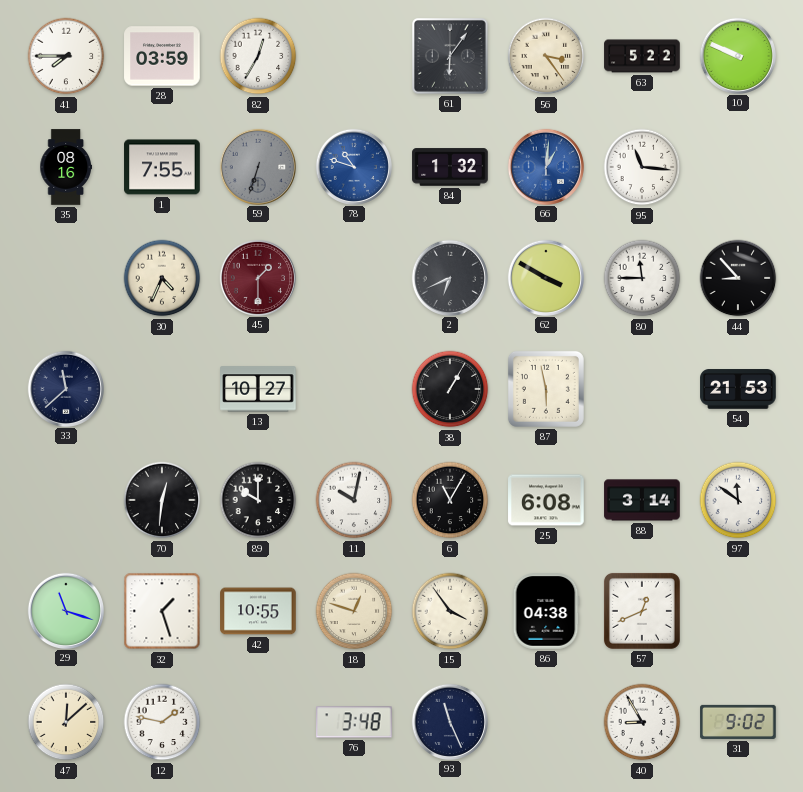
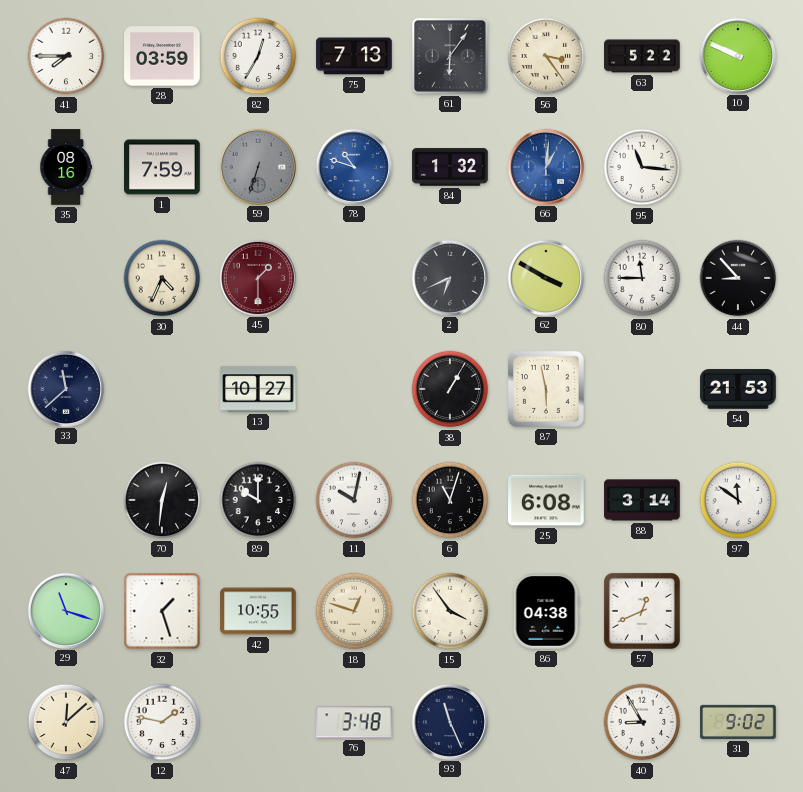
75: none -> 7:13 (354, 56)
1: 7:55 -> 7:59 (162, 167)
6: 11:05 -> 11:03 (450, 500)
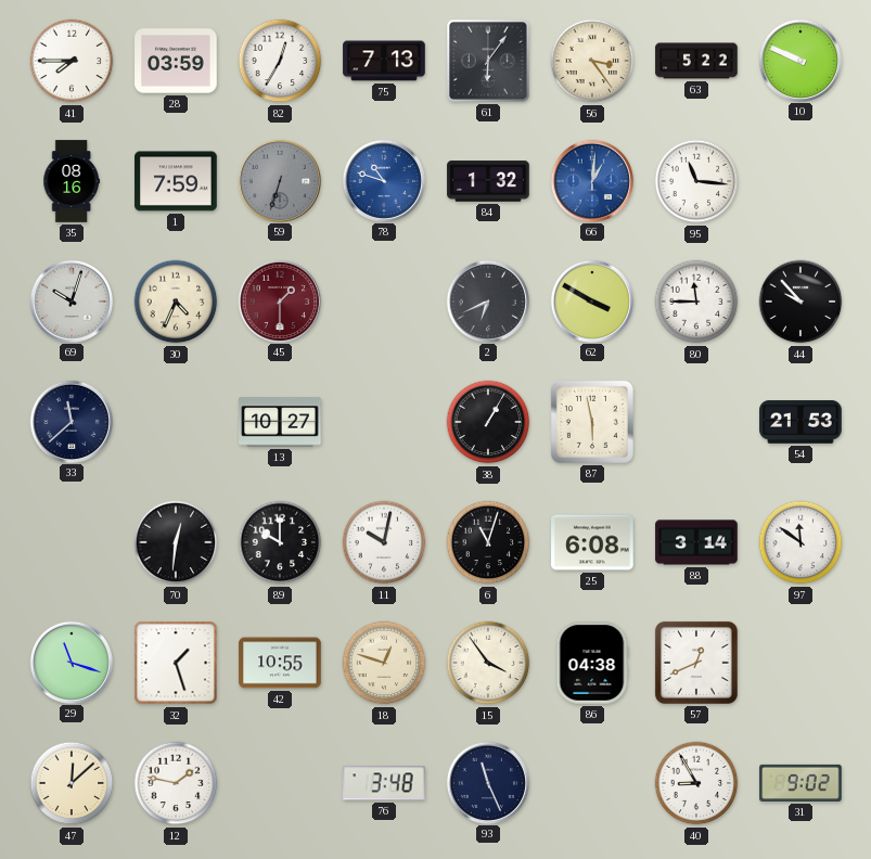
69: none -> 10:03 (71, 300)
44: 8:53 -> 9:53 (800, 302)
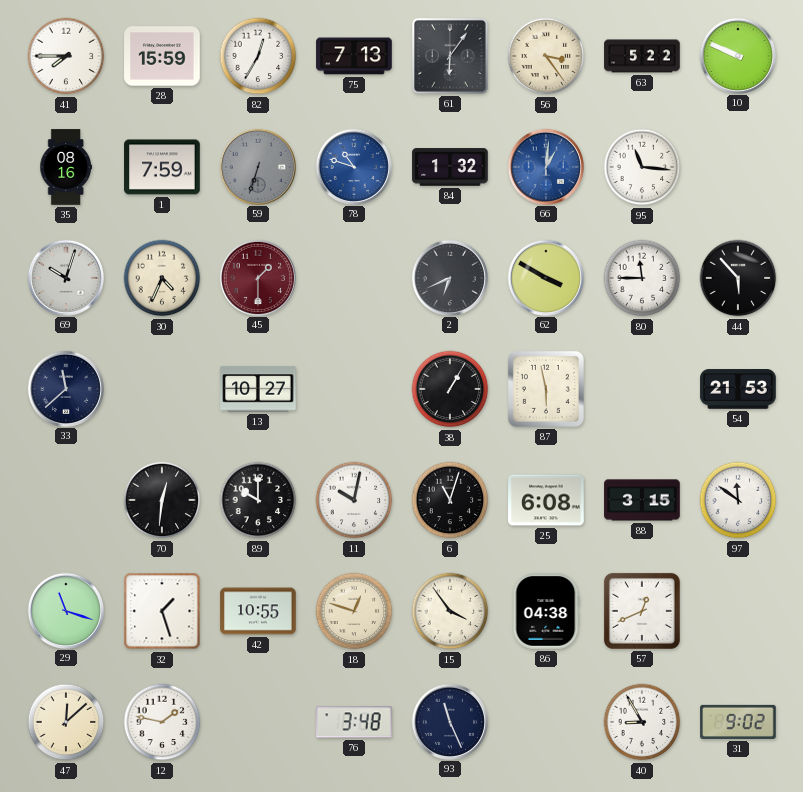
28: 03:59 -> 15:59 (162, 56)
44: 9:53 -> 5:53 (738, 278)
88: 3:14 -> 3:15 (642, 500)
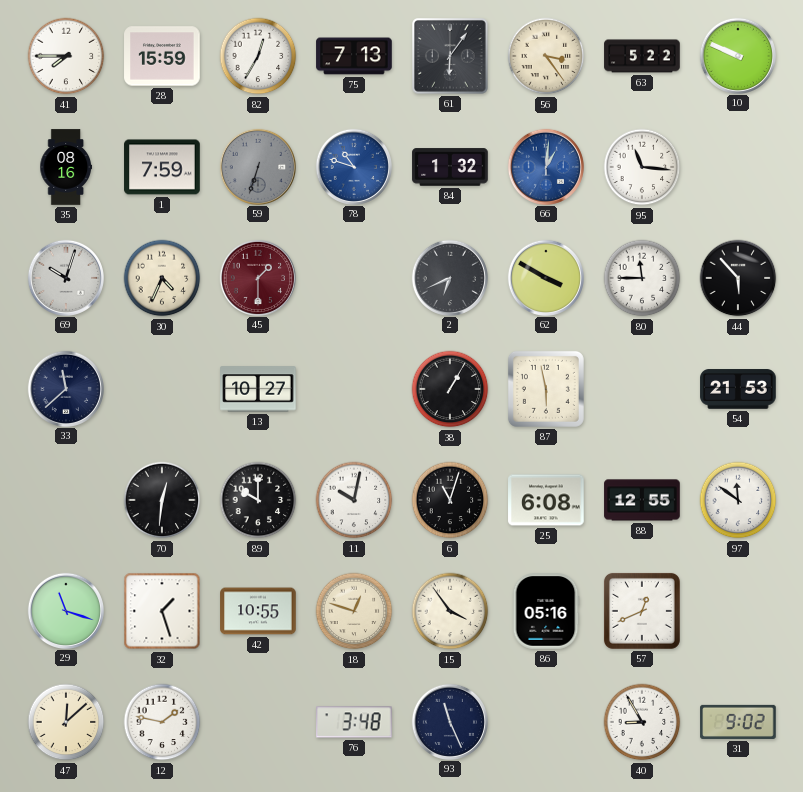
88: 3:15 -> 12:55 (642, 500)
86: 04:38 -> 05:16 (546, 611)
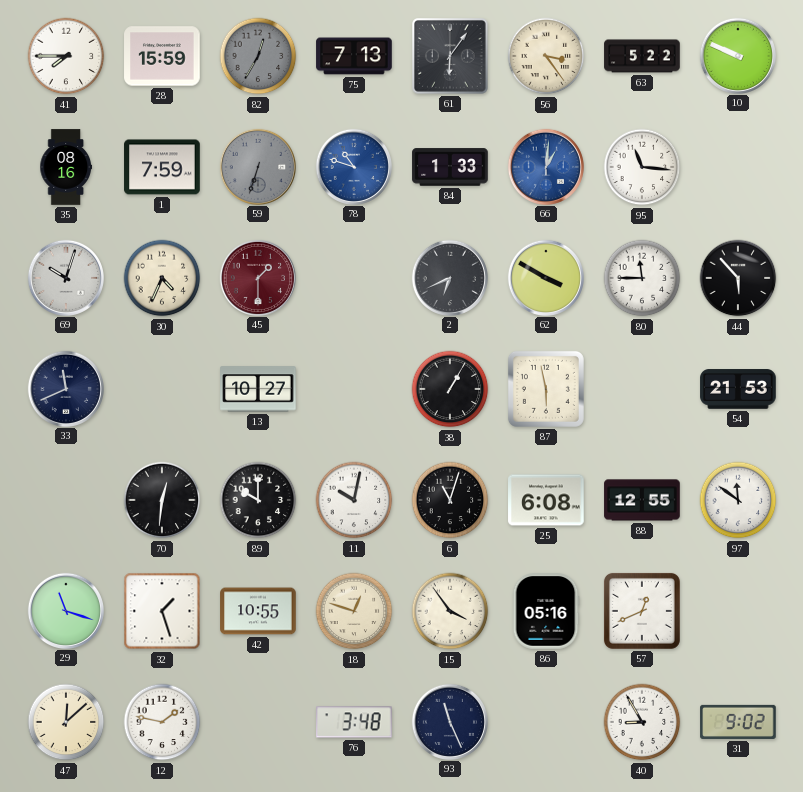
82 dial: white -> grey (258, 56)
84: 1:32 -> 1:33 (450, 167)
33: 11:38 -> 11:41 (65, 388)
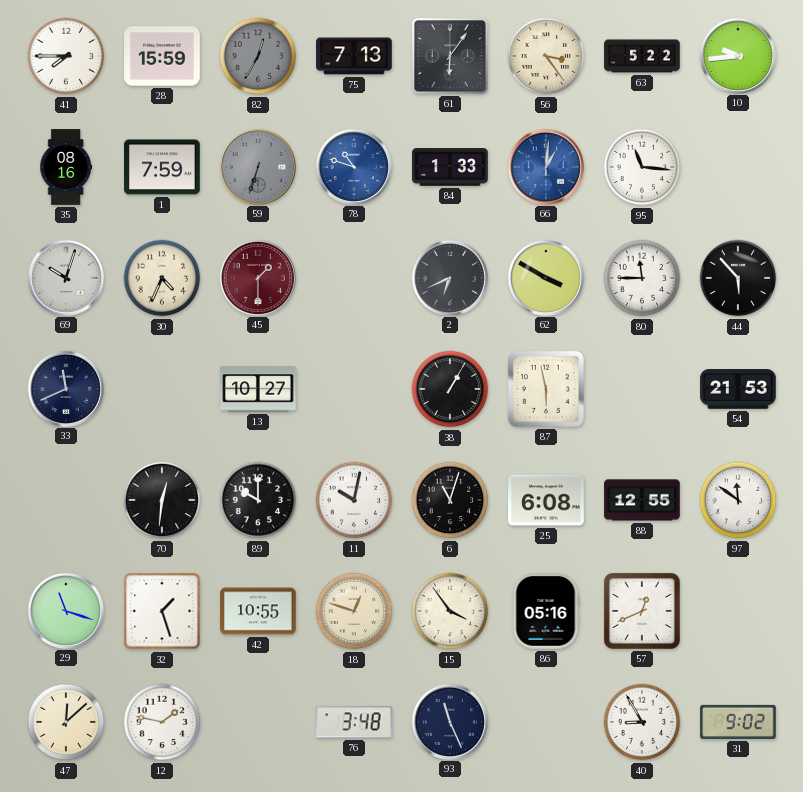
10: 9:49 -> 9:44 (737, 55)
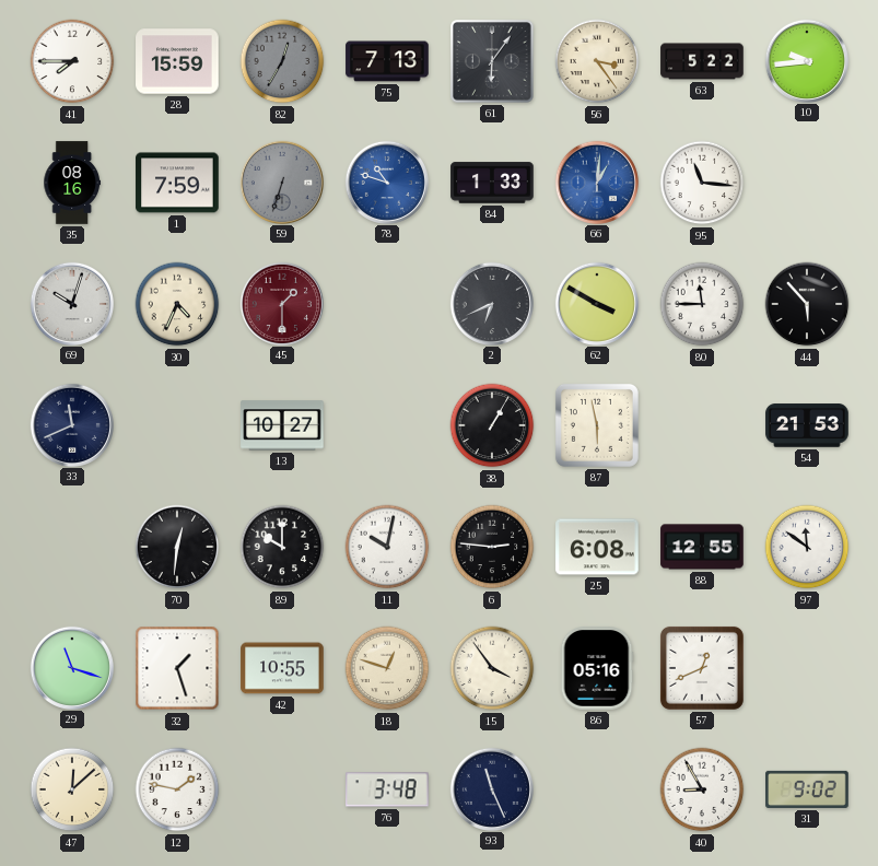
6: 11:03 -> 2:46 (492, 547)
